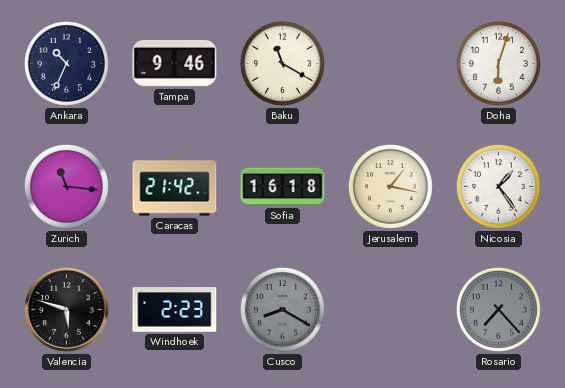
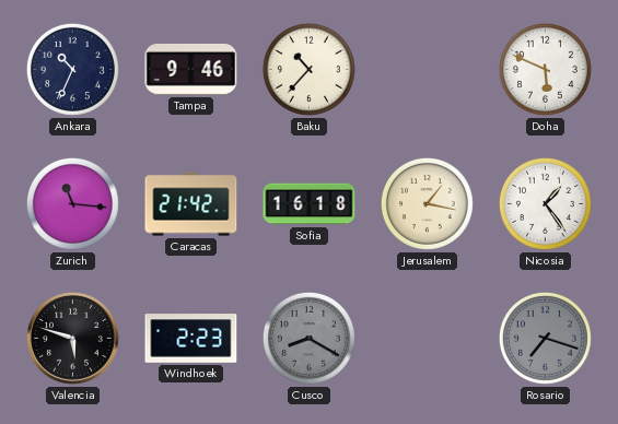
Baku: 11:20 -> 10:37 (308, 69)
Doha: 6:03 -> 5:49 (545, 69)
Rosario: 7:23 -> 7:18 (545, 338)
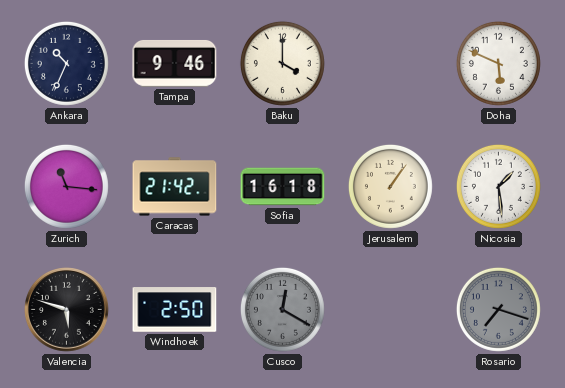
Baku: 10:37 -> 4:00 (282, 63)
Jerusalem: 1:17 -> 1:06 (390, 186)
Nicosia: 1:24 -> 1:29 (498, 186)
Windhoek: 2:23 -> 2:50 (175, 310)
Cusco: 8:20 -> 12:20 (282, 309)
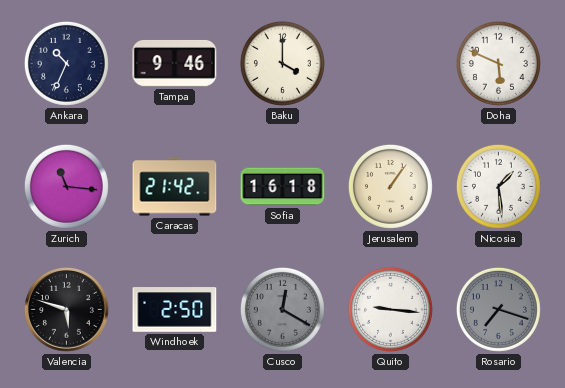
Quito: none -> 9:16 (390, 309)
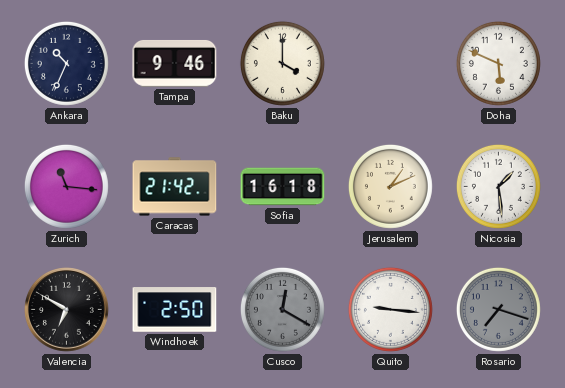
Jerusalem: 1:06 -> 1:11 (390, 186)
Valencia: 5:48 -> 6:50 (67, 310)
